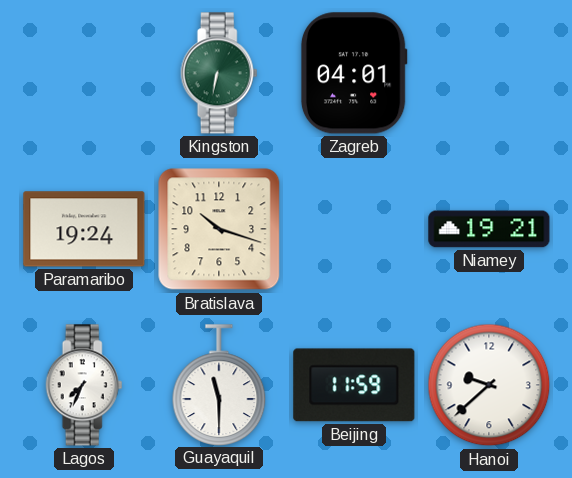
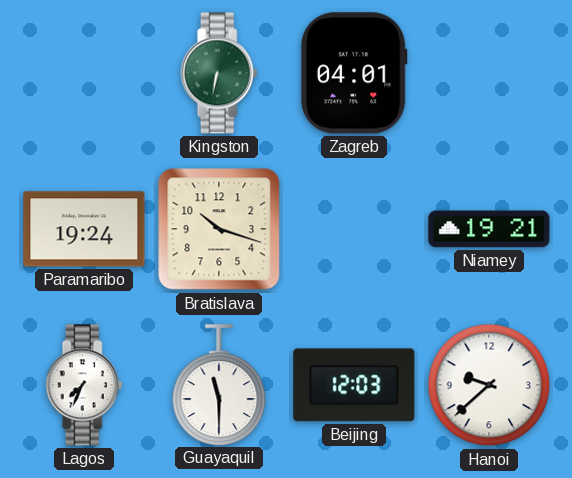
Beijing: 11:59 -> 12:03 (354, 385)
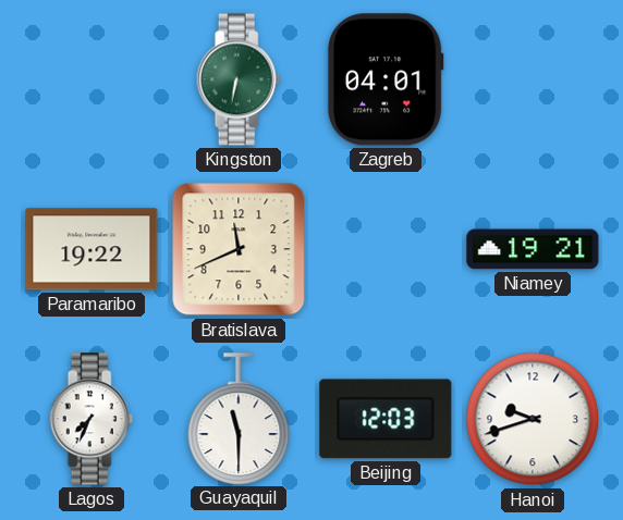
Paramaribo: 19:24 -> 19:22 (91, 249)
Bratislava: 10:18 -> 11:41 (239, 249)
Hanoi: 9:38 -> 9:42 (533, 419)
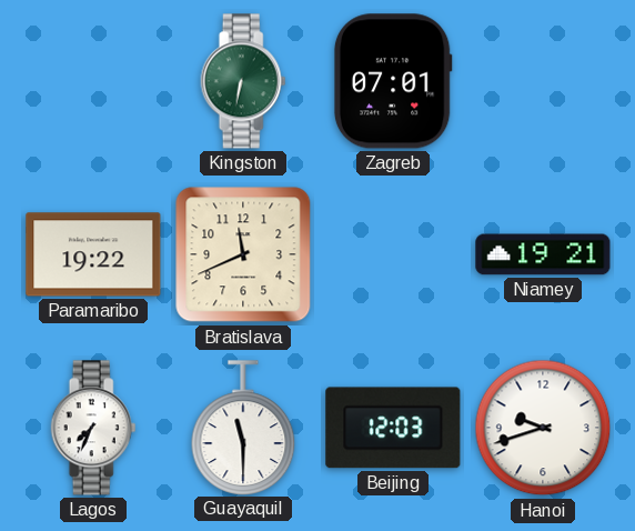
Zagreb: 04:01 -> 07:01 (393, 81)
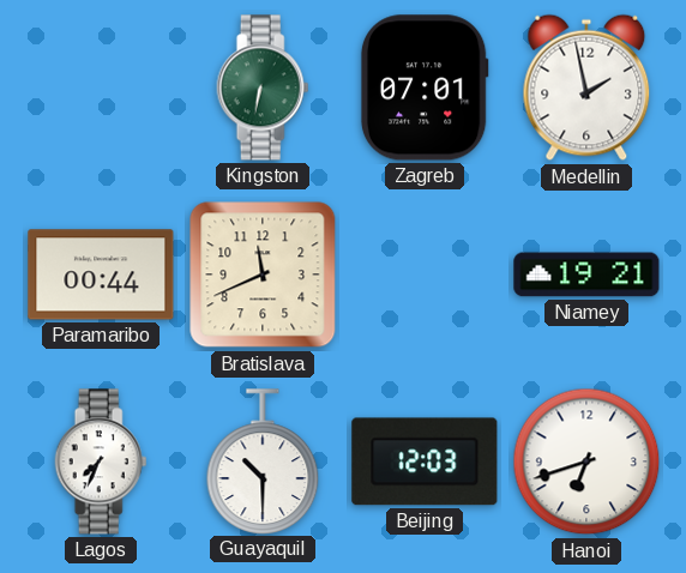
Medellin: none -> 1:58 (586, 88)
Paramaribo: 19:22 -> 00:44 (101, 275)
Guayaquil: 11:30 -> 10:30 (263, 462)
Hanoi: 9:42 -> 6:42 (586, 462)
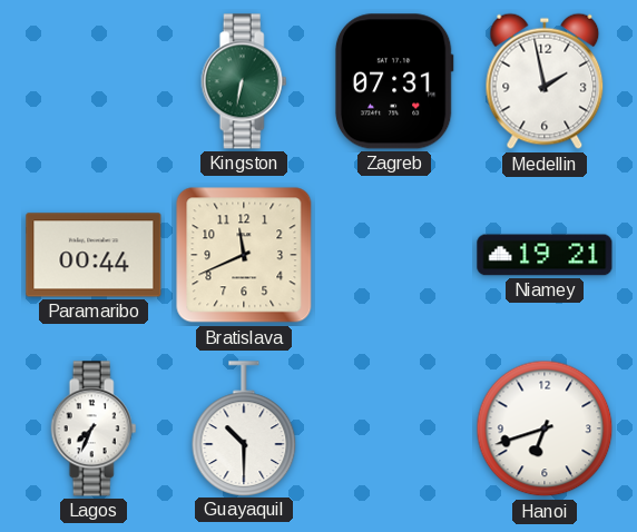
Zagreb: 07:01 -> 07:31 (394, 81)
Beijing: 12:03 -> none (425, 462)
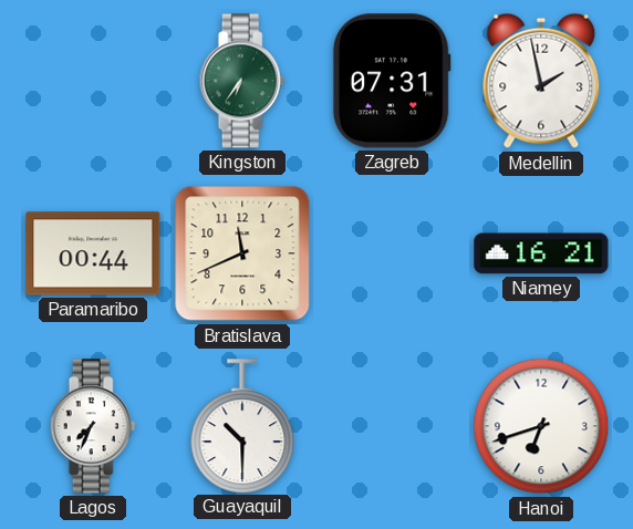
Kingston: 6:32 -> 6:36 (242, 81)
Niamey: 19:21 -> 16:21 (541, 253)
